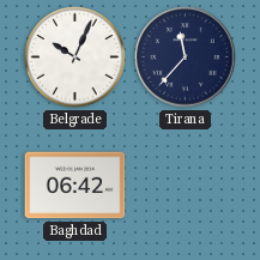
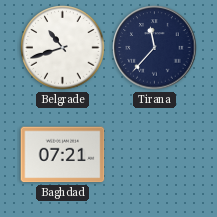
Belgrade: 10:04 -> 10:42 (63, 48)
Baghdad: 06:42 -> 07:21 (63, 155)
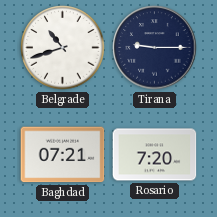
Tirana: 11:37 -> 9:15 (155, 48)
Rosario: none -> 7:20 (155, 155)
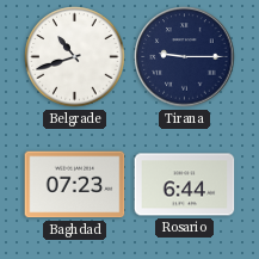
Baghdad: 07:21 -> 07:23 (75, 185)
Rosario: 7:20 -> 6:44 (185, 185)
